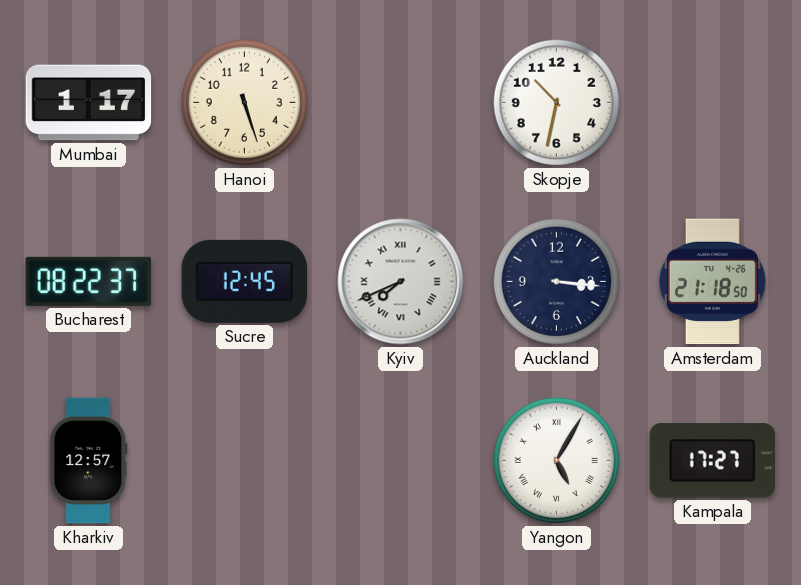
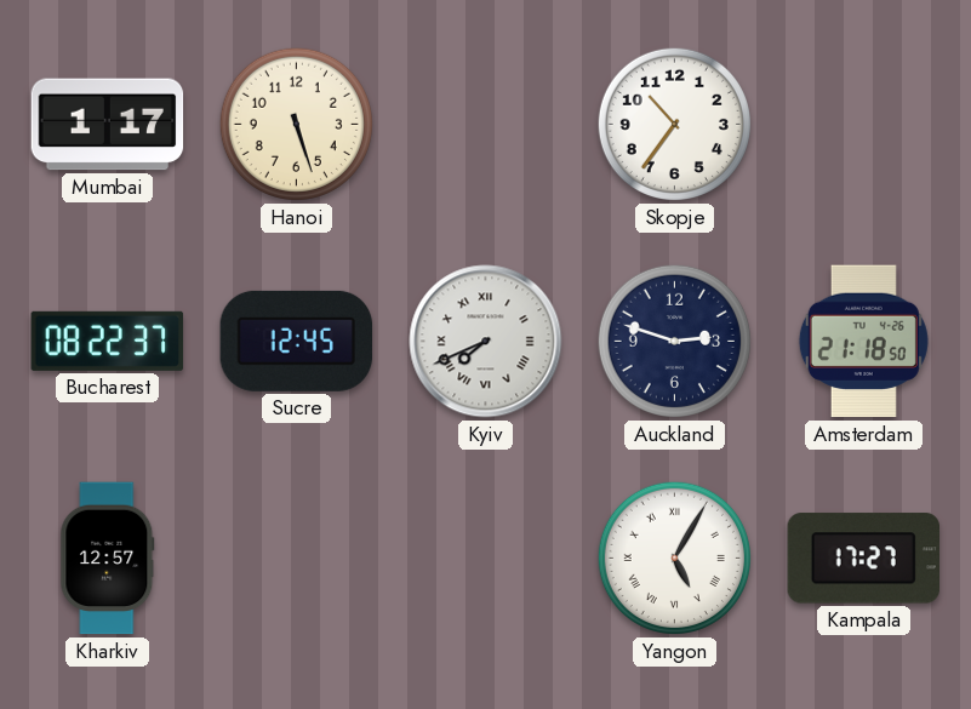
Skopje: 10:32 -> 10:36 (674, 124)
Auckland: 3:16 -> 2:48 (674, 341)
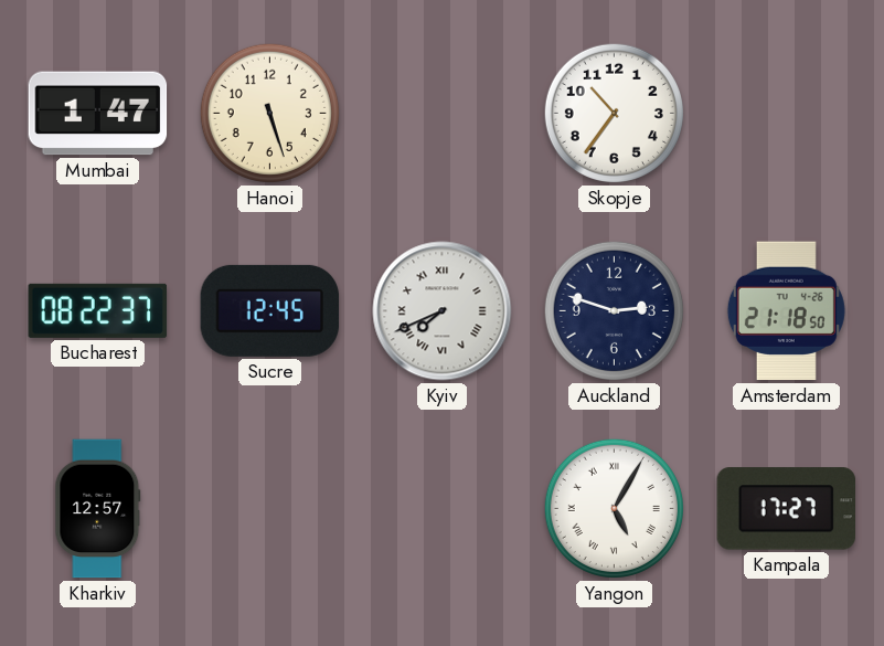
Mumbai: 1:17 -> 1:47 (98, 114)
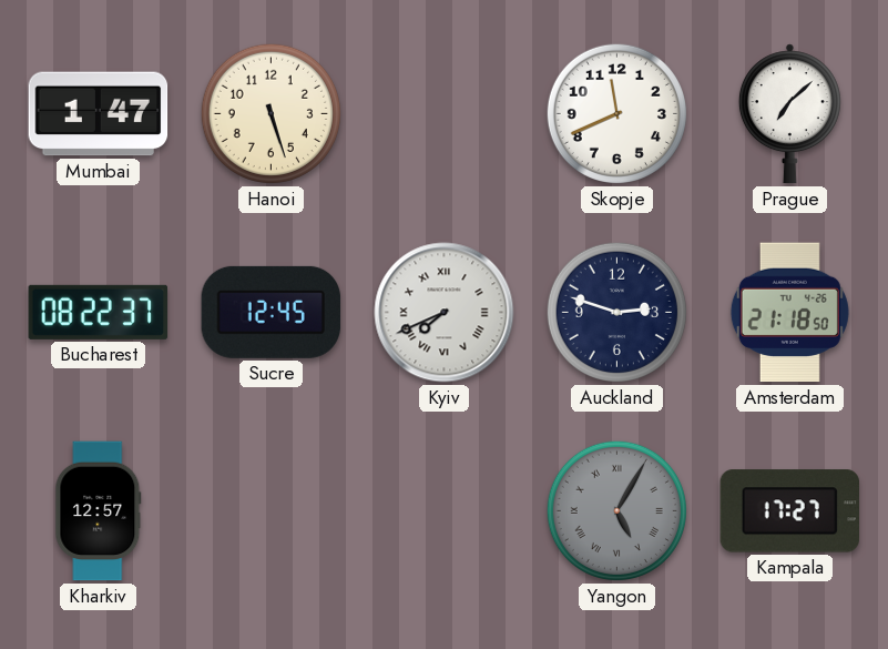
Skopje: 10:36 -> 11:41 (616, 113)
Prague: none -> 7:08 (789, 114)
Yangon dial: white -> grey (616, 510)
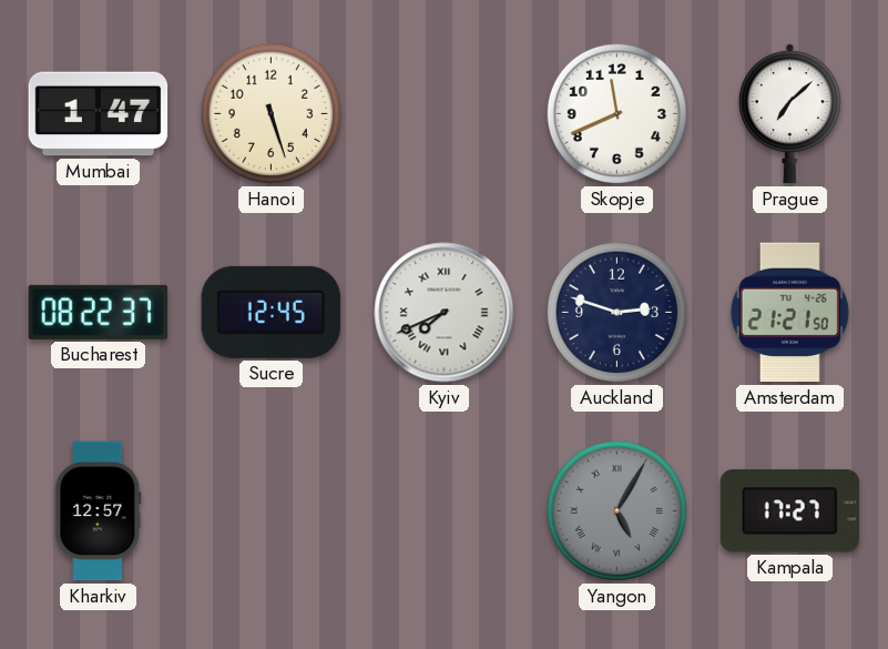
Amsterdam: 21:18 -> 21:21 (789, 313)
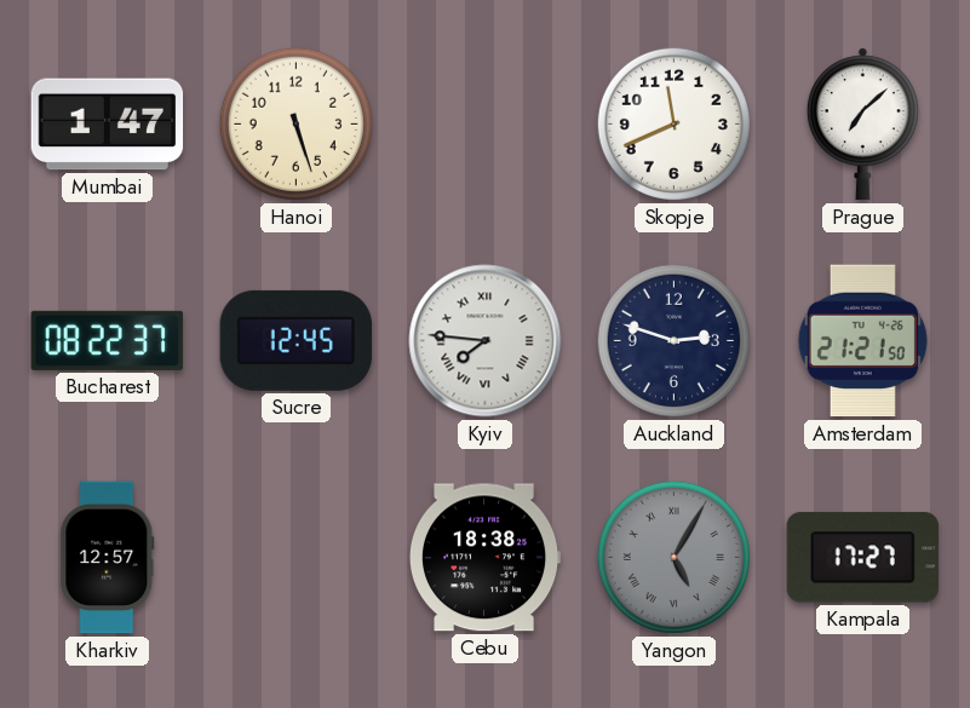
Kyiv: 7:41 -> 7:46 (486, 341)
Cebu: none -> 18:38 (486, 558)
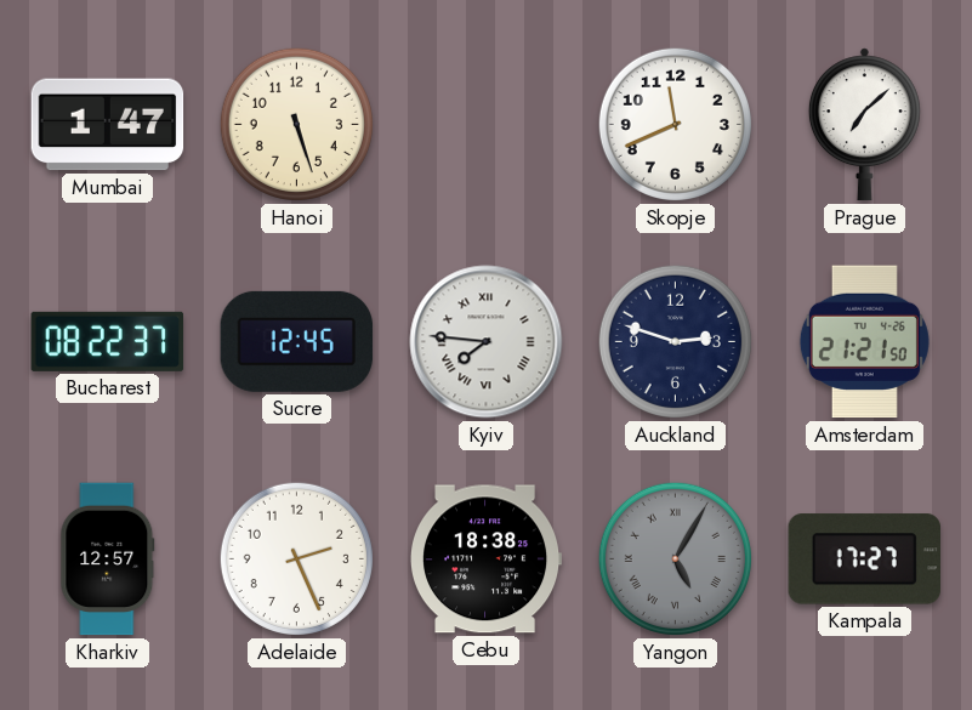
Adelaide: none -> 2:26 (296, 558)
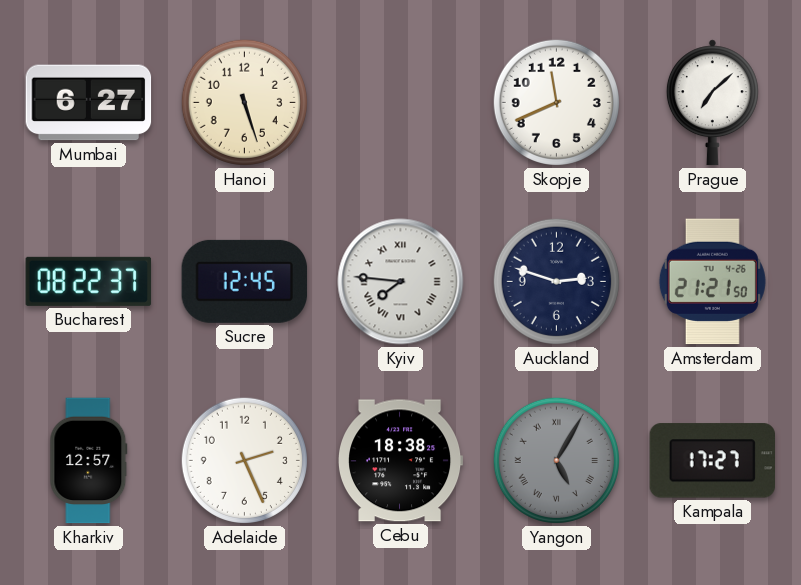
Mumbai: 1:47 -> 6:27 (89, 103)
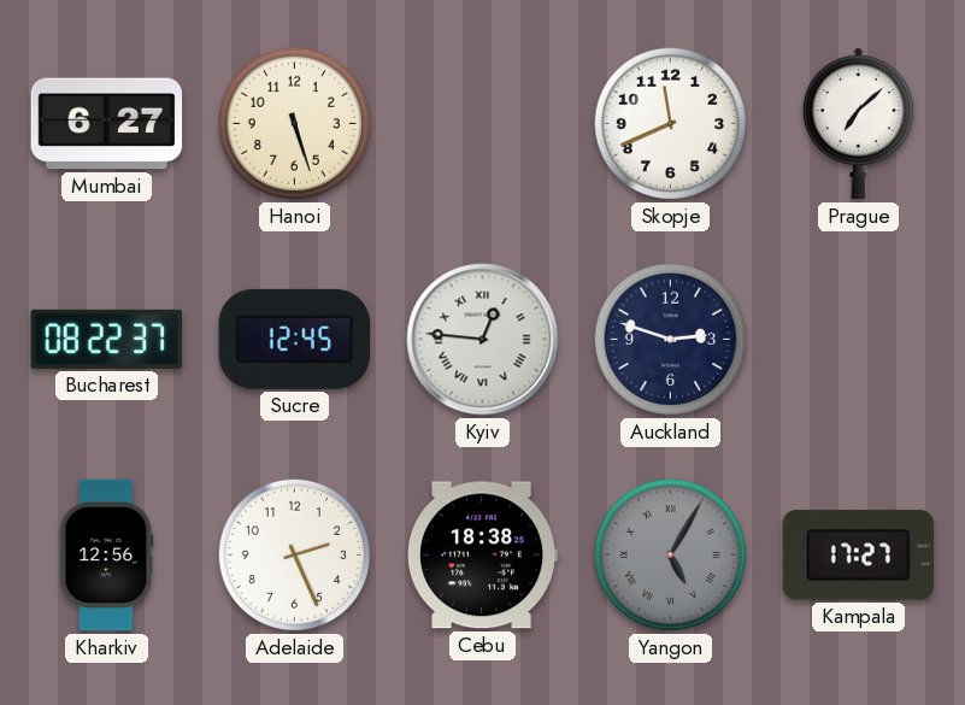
Kyiv: 7:46 -> 12:46 (483, 340)
Amsterdam: 21:21 -> none (712, 282)
Kharkiv: 12:57 -> 12:56 (107, 556)
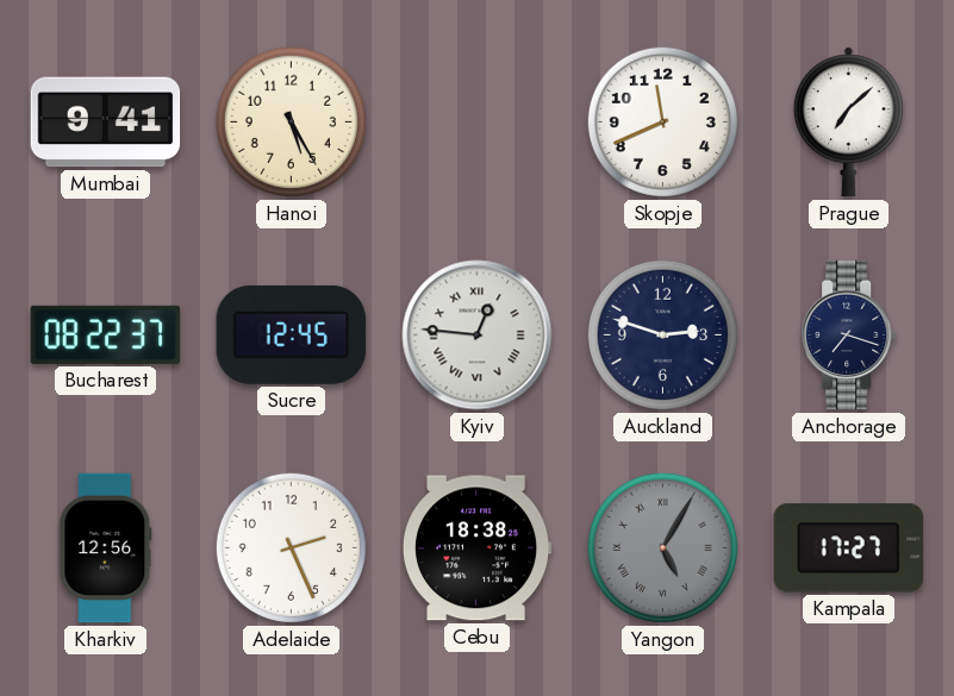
Mumbai: 6:27 -> 9:41 (106, 123)
Hanoi: 5:27 -> 5:25 (291, 121)
Anchorage: none -> 7:18 (849, 336)
